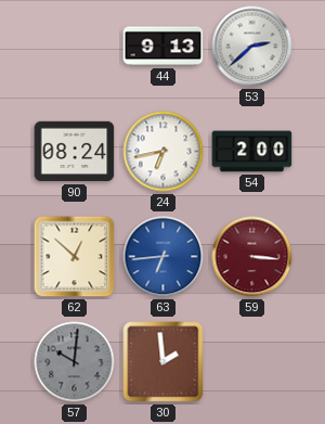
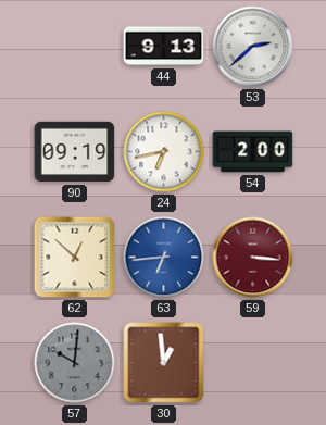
90: 08:24 -> 09:19 (75, 152)
30: 1:59 -> 12:59 (164, 363)
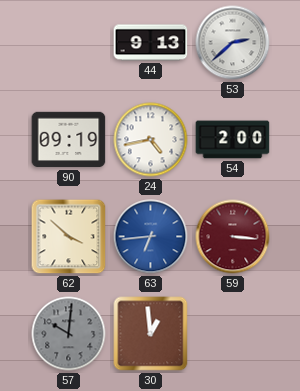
24: 6:43 -> 4:43 (151, 140)
62: 12:52 -> 3:52 (69, 237)
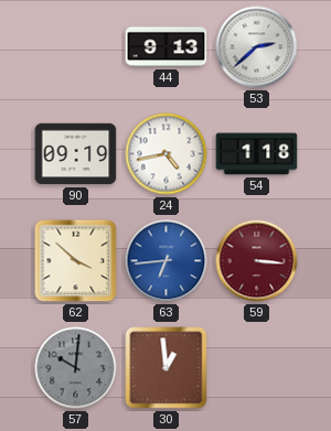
54: 2:00 -> 1:18 (257, 154)
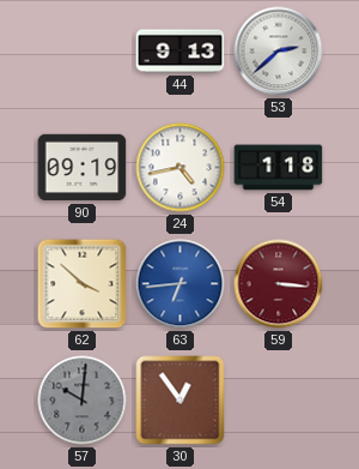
30: 12:59 -> 12:54 (181, 401)
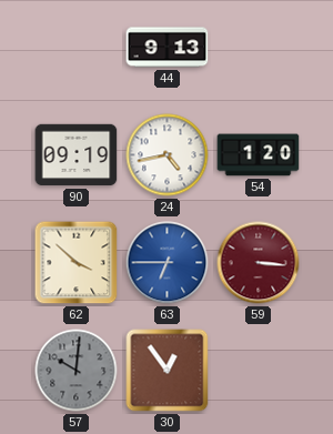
53: 2:38 -> none (279, 52)
54: 1:18 -> 1:20 (259, 155)
63: 6:44 -> 6:45 (168, 263)
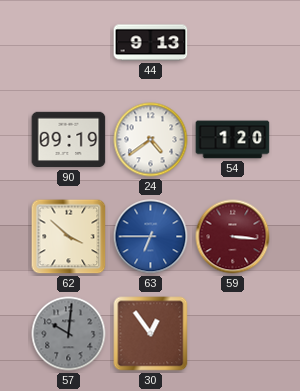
24: 4:43 -> 4:39 (151, 140)
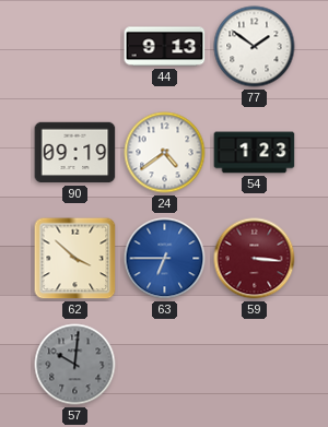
77: none -> 1:51 (255, 47)
54: 1:20 -> 1:23 (255, 153)
30: 12:54 -> none (151, 334)
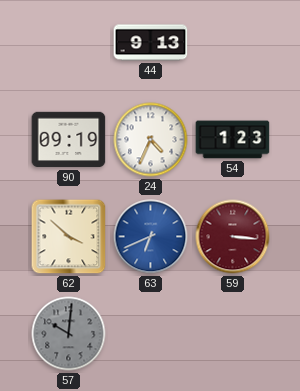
77: 1:51 -> none (255, 47)
24: 4:39 -> 4:34 (151, 140)
63: 6:45 -> 6:41 (151, 237)
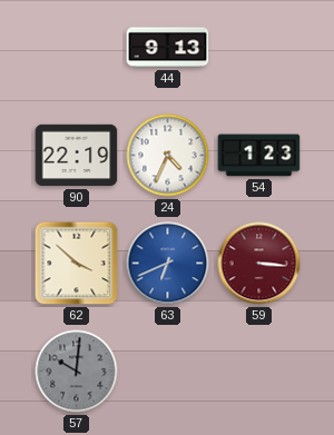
90: 09:19 -> 22:19 (77, 156)
